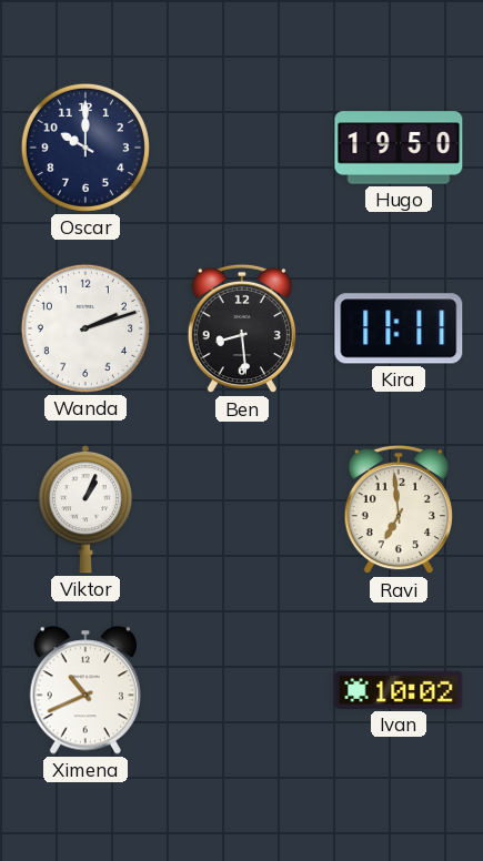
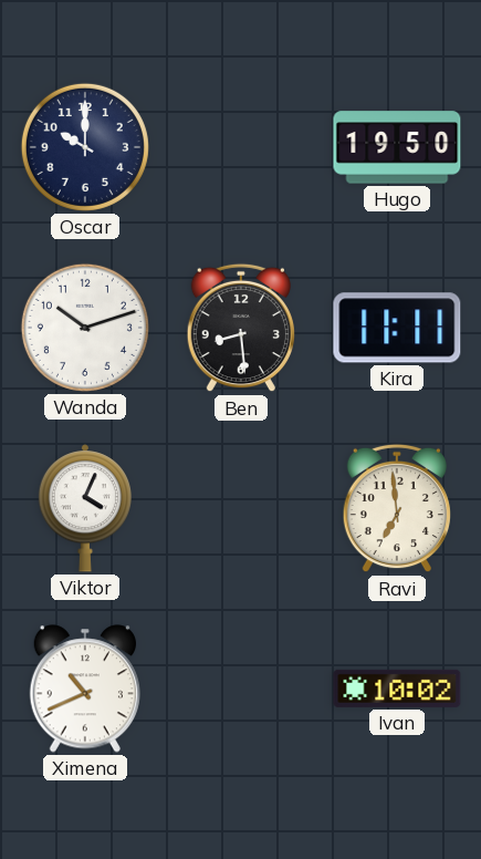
Wanda: 2:12 -> 10:12 (85, 328)
Viktor: 1:04 -> 4:04 (85, 508)
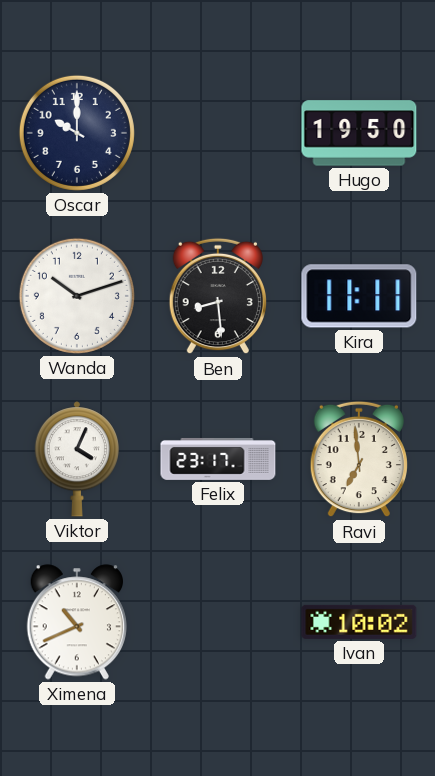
Felix: none -> 23:17 (218, 459)
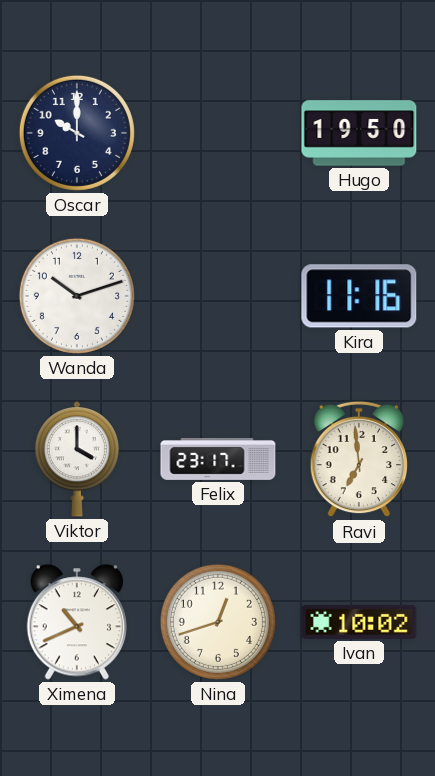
Ben: 8:29 -> none (218, 296)
Kira: 11:11 -> 11:16 (359, 296)
Viktor: 4:04 -> 4:00 (77, 459)
Nina: none -> 12:42 (218, 622)
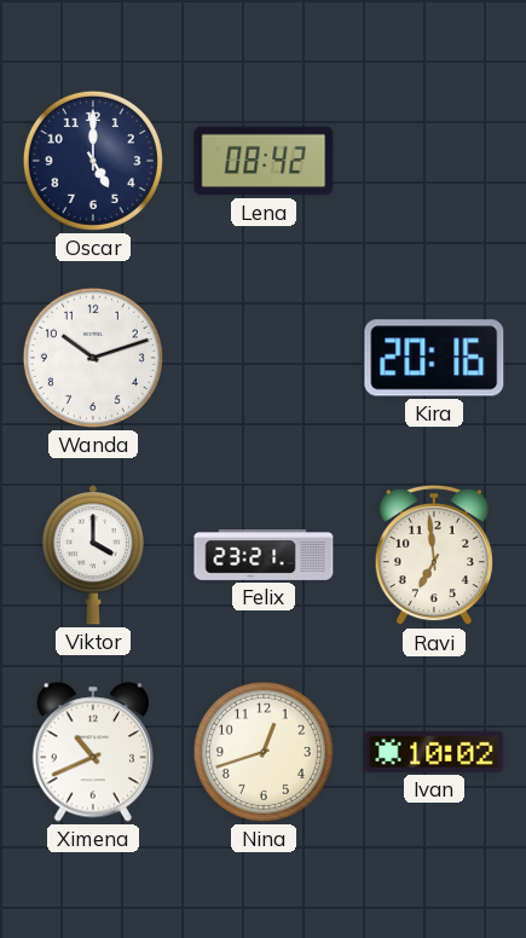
Oscar: 10:00 -> 5:00 (93, 161)
Lena: none -> 08:42 (264, 161)
Hugo: 19:50 -> none (359, 133)
Kira: 11:16 -> 20:16 (434, 358)
Felix: 23:17 -> 23:21 (264, 555)
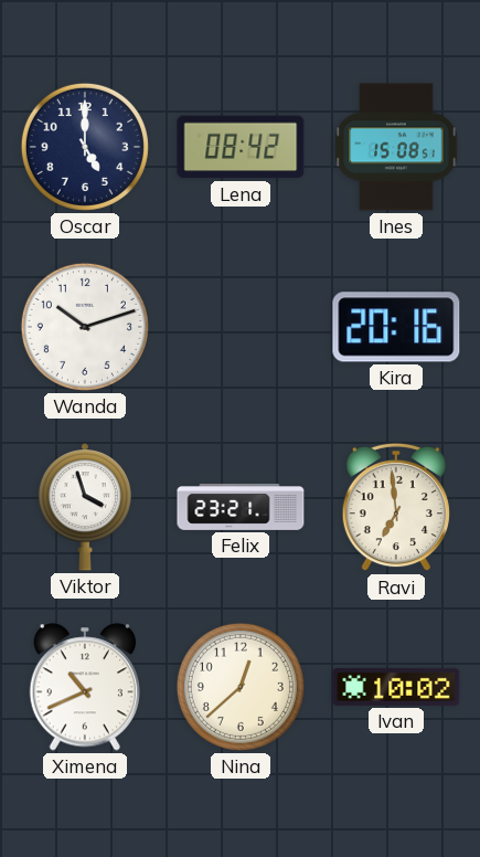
Ines: none -> 15:08 (396, 147)
Viktor: 4:00 -> 3:57 (85, 507)
Nina: 12:42 -> 12:38 (241, 687)
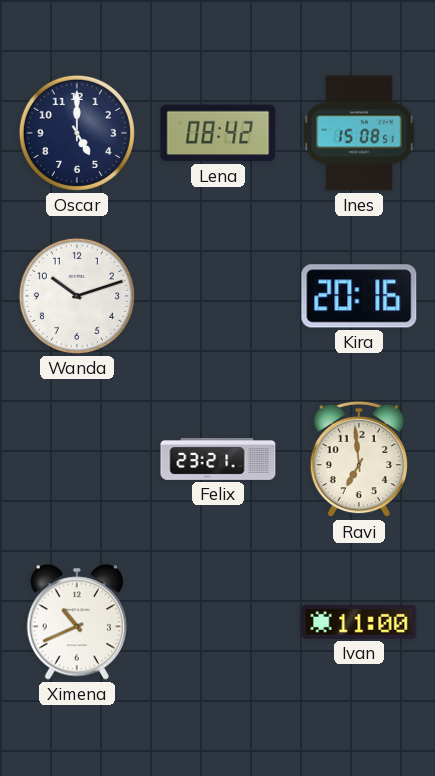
Viktor: 3:57 -> none (85, 507)
Nina: 12:38 -> none (241, 687)
Ivan: 10:02 -> 11:00 (359, 622)
